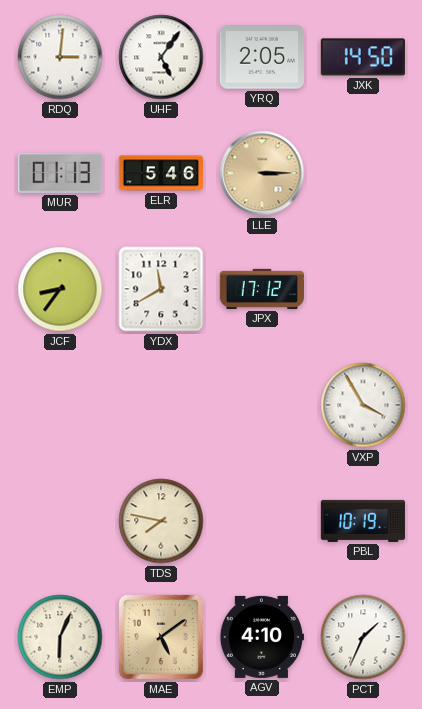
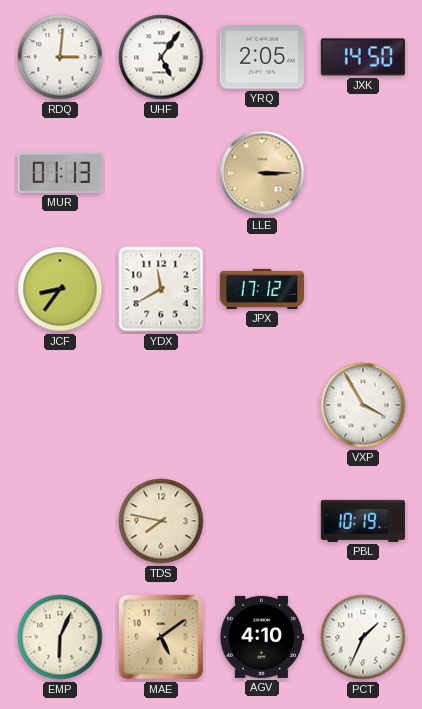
ELR: 5:46 -> none (160, 173)
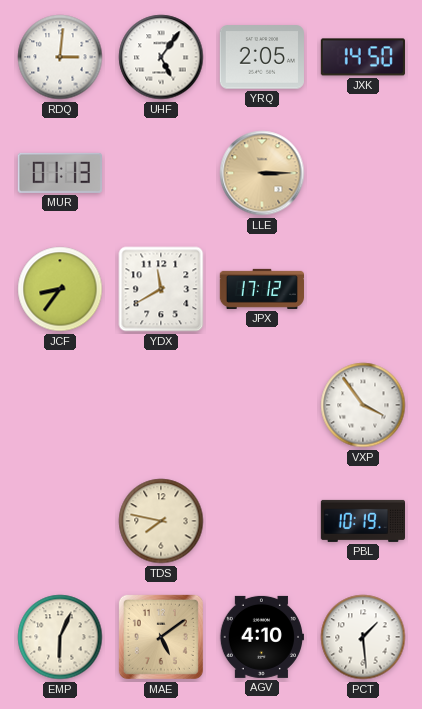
VXP: 3:55 -> 3:54 (363, 405)
PCT: 1:34 -> 1:29 (363, 637)
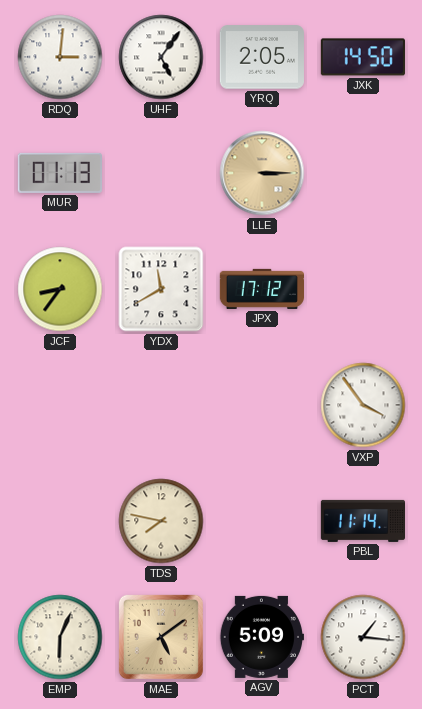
PBL: 10:19 -> 11:14 (362, 521)
AGV: 4:10 -> 5:09 (262, 637)
PCT: 1:29 -> 1:16 (363, 637)
